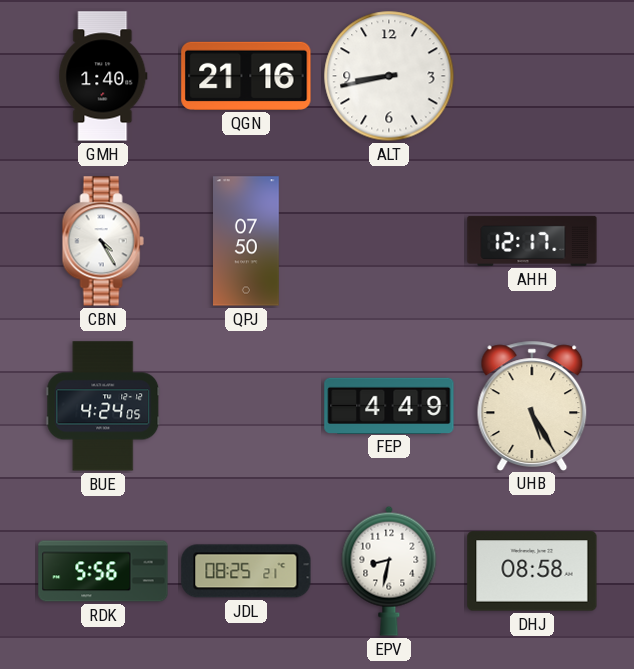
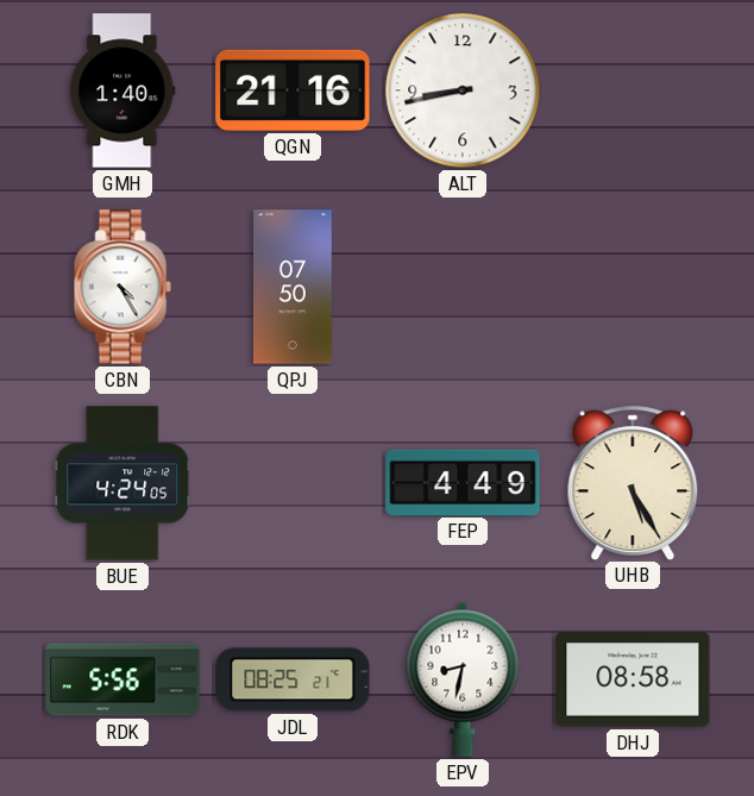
AHH: 12:17 -> none (532, 241)
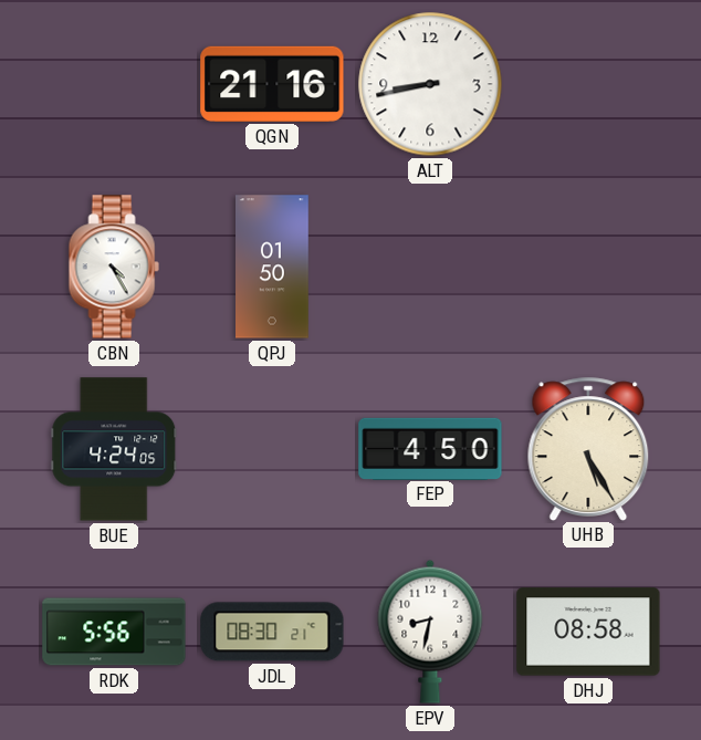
GMH: 1:40 -> none (122, 90)
QPJ: 07:50 -> 01:50 (273, 267)
FEP: 4:49 -> 4:50 (430, 448)
JDL: 08:25 -> 08:30 (272, 632)
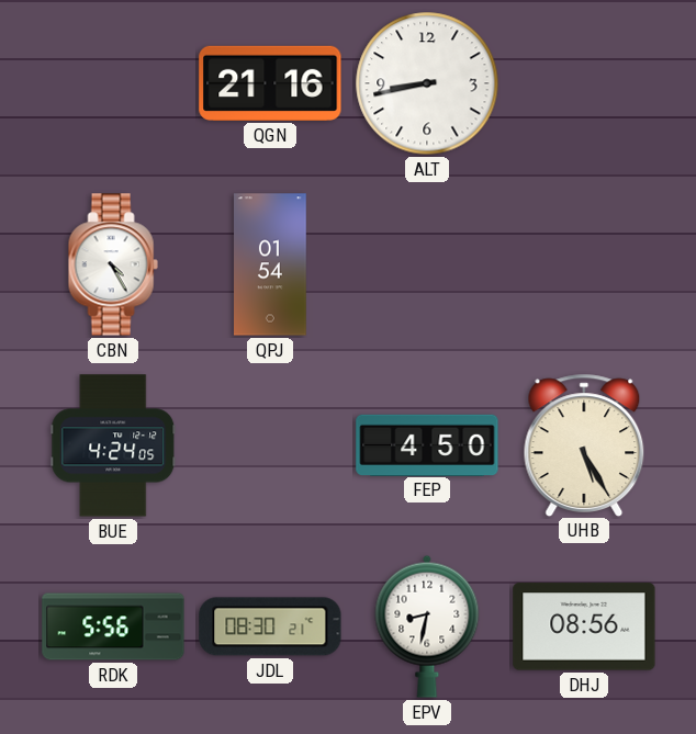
QPJ: 01:50 -> 01:54 (271, 264)
DHJ: 08:58 -> 08:56 (584, 626)
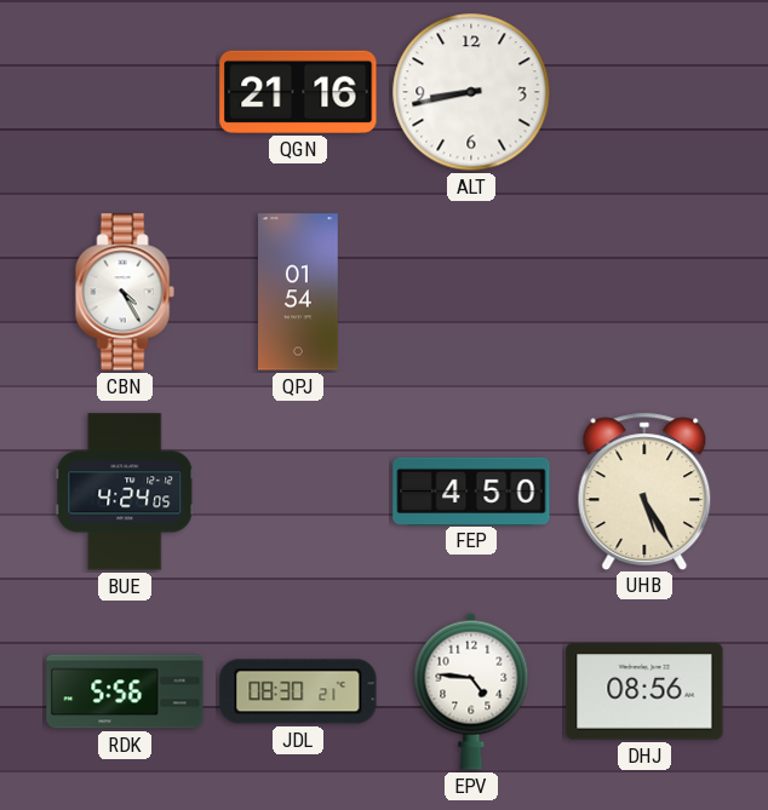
EPV: 8:32 -> 4:46 (471, 691)
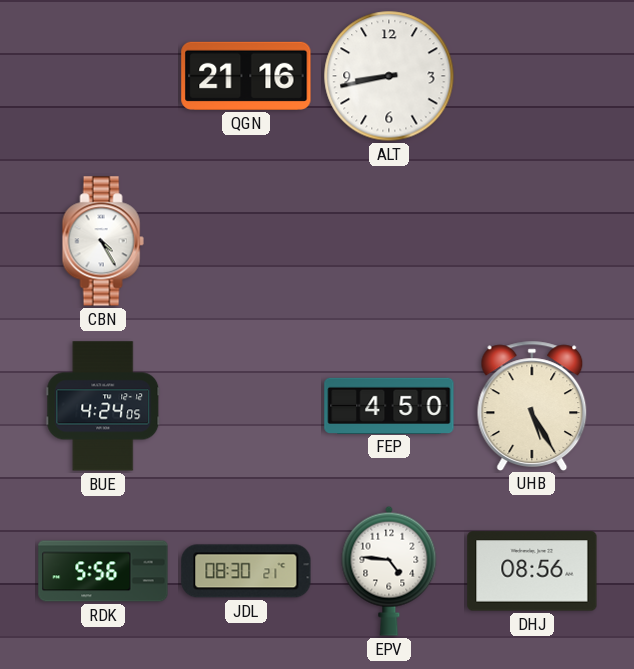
QPJ: 01:54 -> none (299, 292)
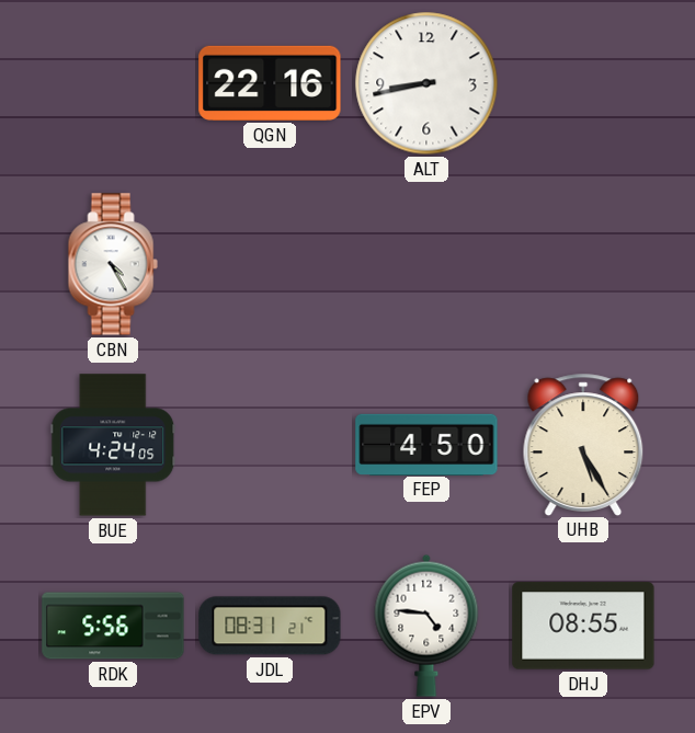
QGN: 21:16 -> 22:16 (270, 83)
JDL: 08:30 -> 08:31 (270, 626)
DHJ: 08:56 -> 08:55 (583, 626)
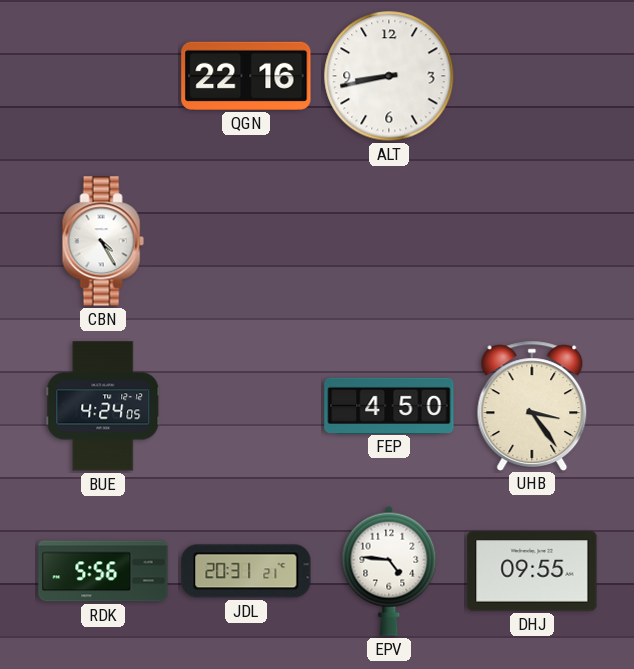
UHB: 5:25 -> 3:24 (532, 405)
JDL: 08:31 -> 20:31 (246, 571)
DHJ: 08:55 -> 09:55 (532, 571)
